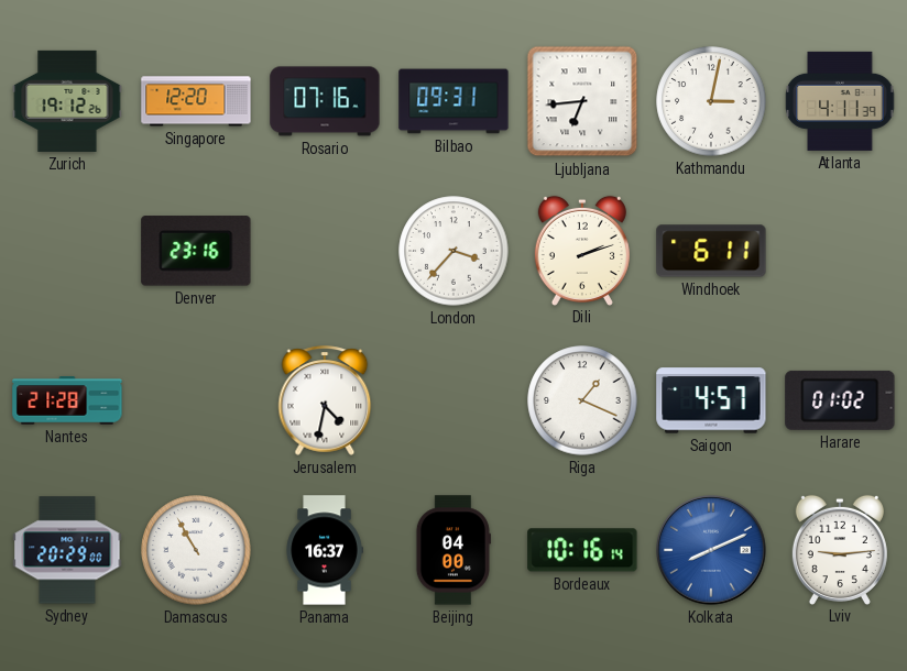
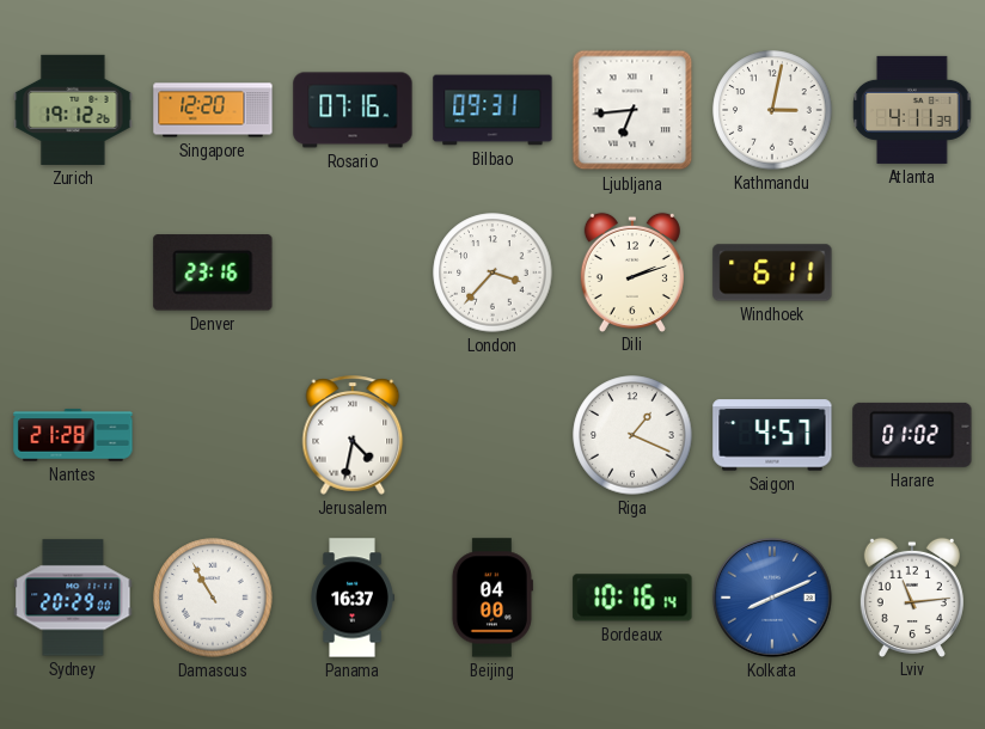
Lviv: 9:14 -> 11:14 (912, 596)
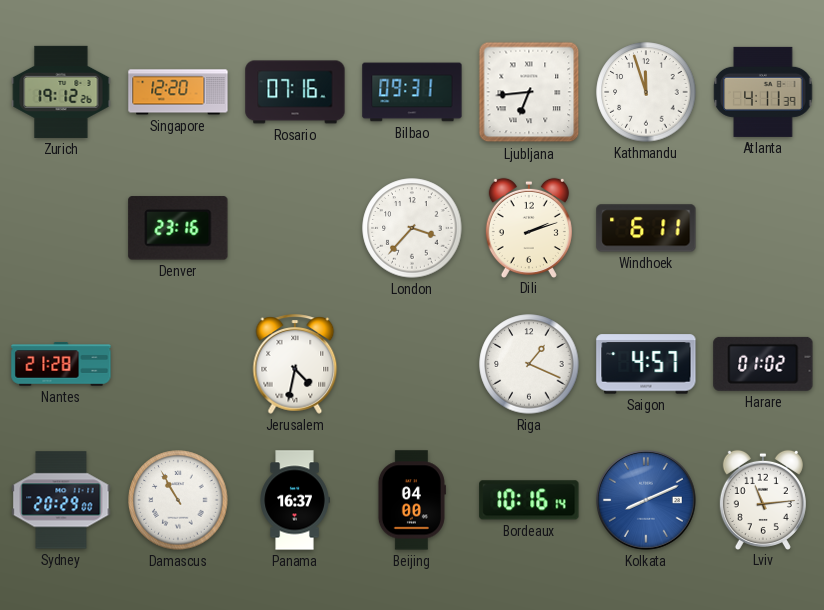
Kathmandu: 3:02 -> 11:57 (646, 92)
